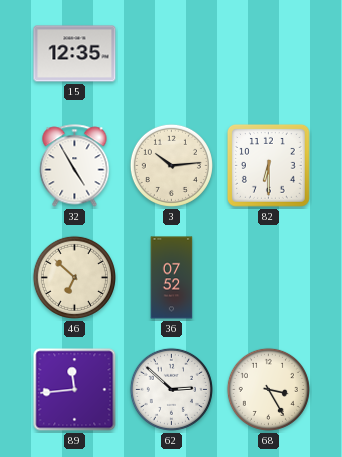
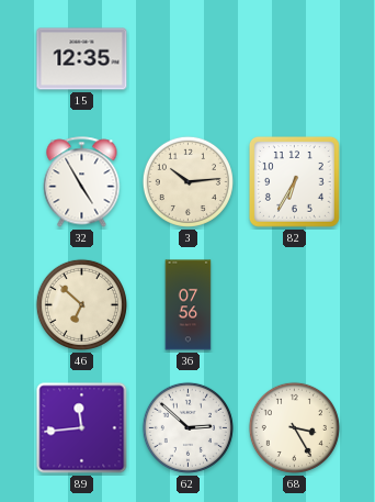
82: 6:30 -> 6:35 (295, 182)
36: 07:52 -> 07:56 (189, 305)
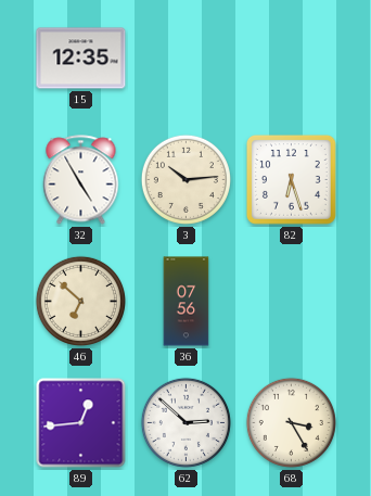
82: 6:35 -> 6:27 (292, 180)
89: 11:44 -> 12:44 (81, 423)
